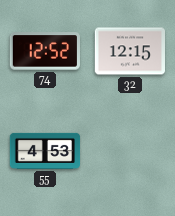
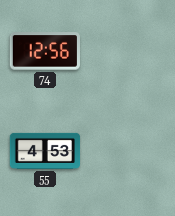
74: 12:52 -> 12:56 (45, 51)
32: 12:15 -> none (130, 51)
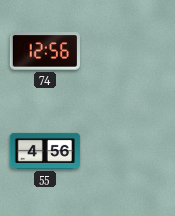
55: 4:53 -> 4:56 (45, 151)
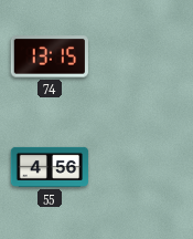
74: 12:56 -> 13:15 (50, 56)
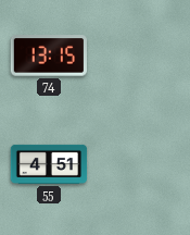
55: 4:56 -> 4:51 (49, 164)
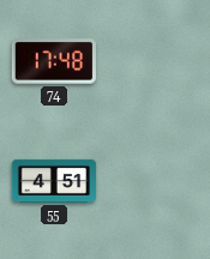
74: 13:15 -> 17:48 (54, 61)
